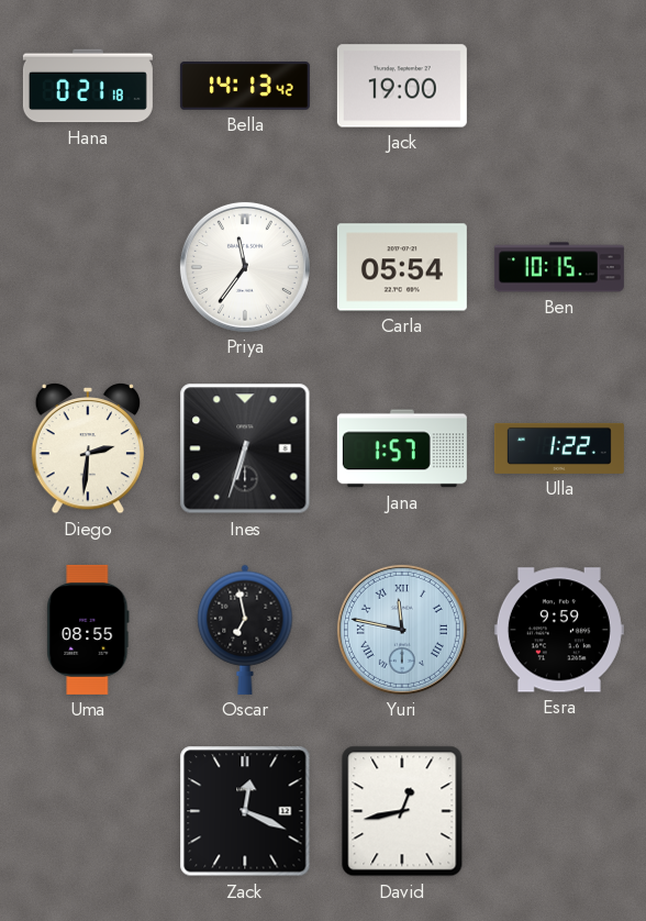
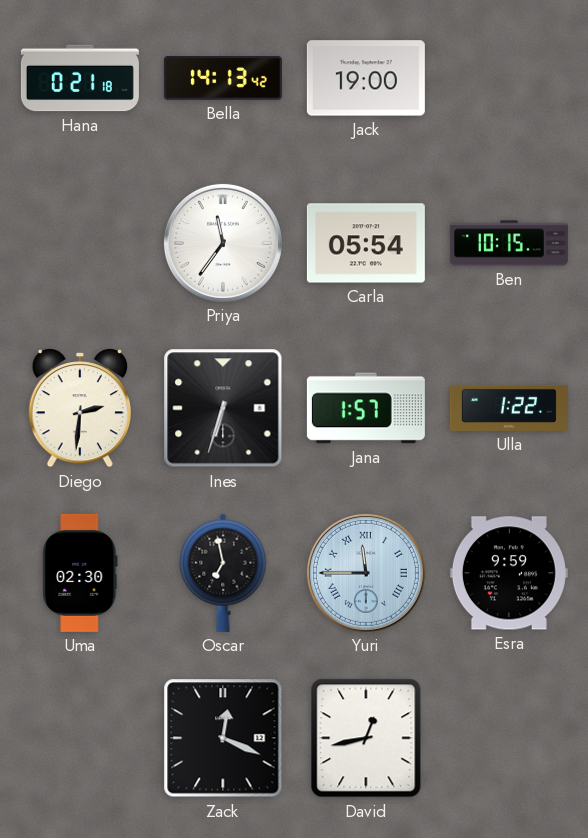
Uma: 08:55 -> 02:30 (80, 573)
Yuri: 11:47 -> 11:45 (366, 573)
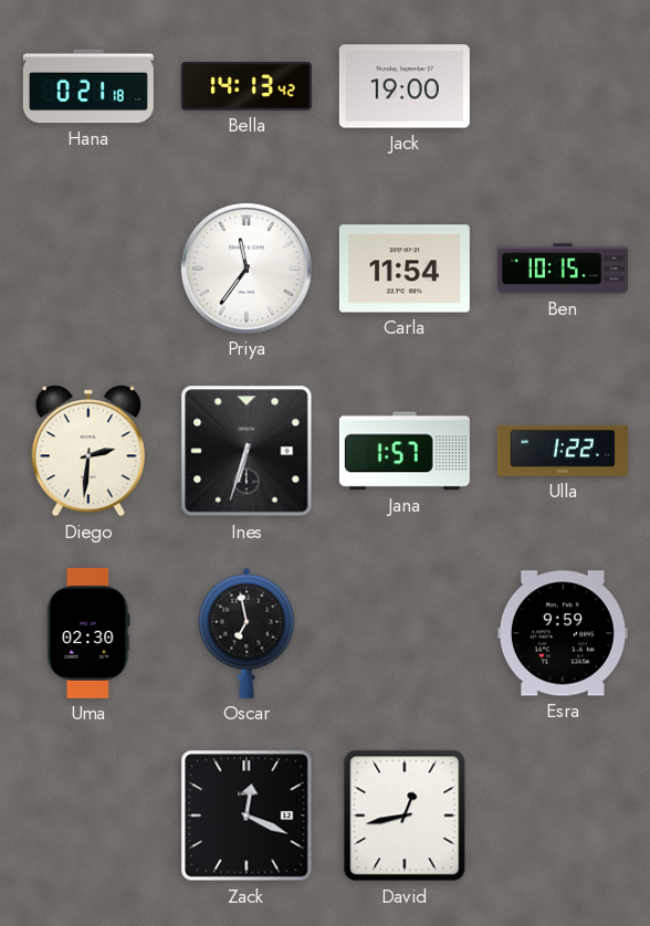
Carla: 05:54 -> 11:54 (405, 269)
Yuri: 11:45 -> none (366, 573)
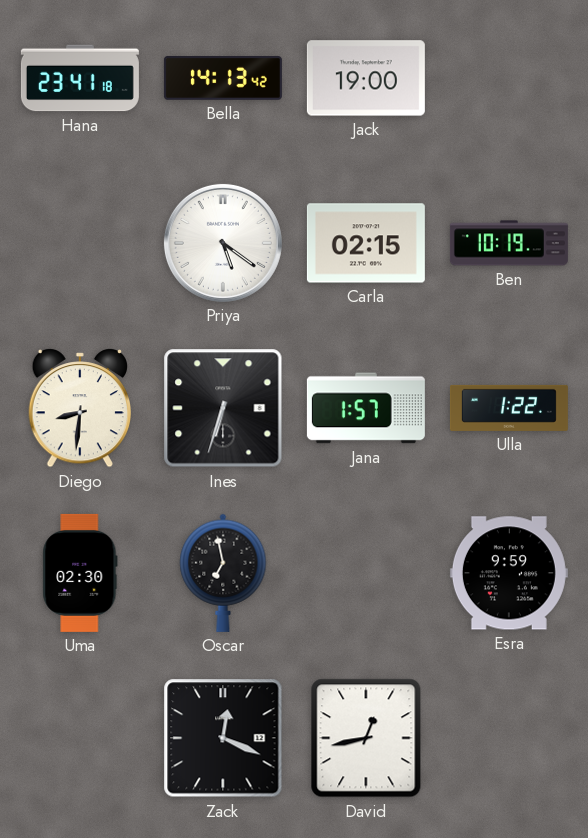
Hana: 0:21 -> 23:41 (80, 78)
Priya: 11:36 -> 5:21 (223, 243)
Carla: 11:54 -> 02:15 (366, 243)
Ben: 10:15 -> 10:19 (509, 243)
Diego: 2:31 -> 8:31 (79, 409)
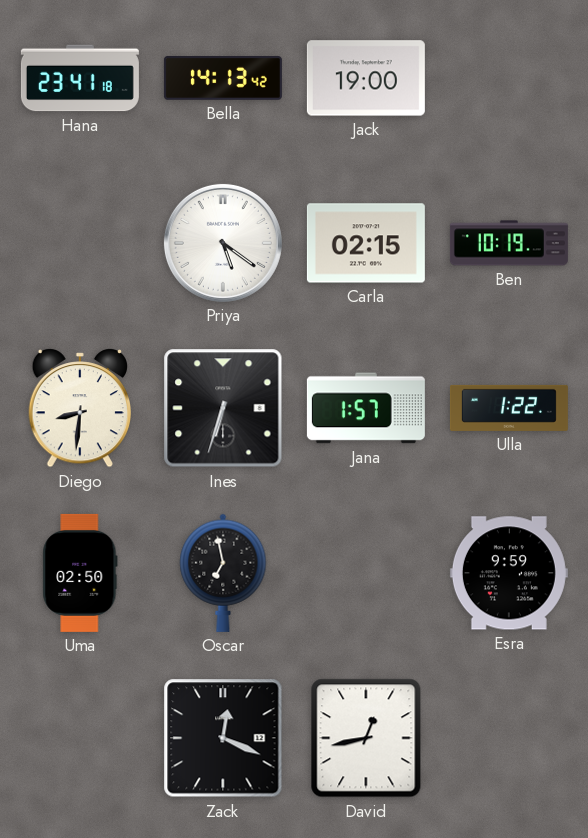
Uma: 02:30 -> 02:50 (80, 573)
